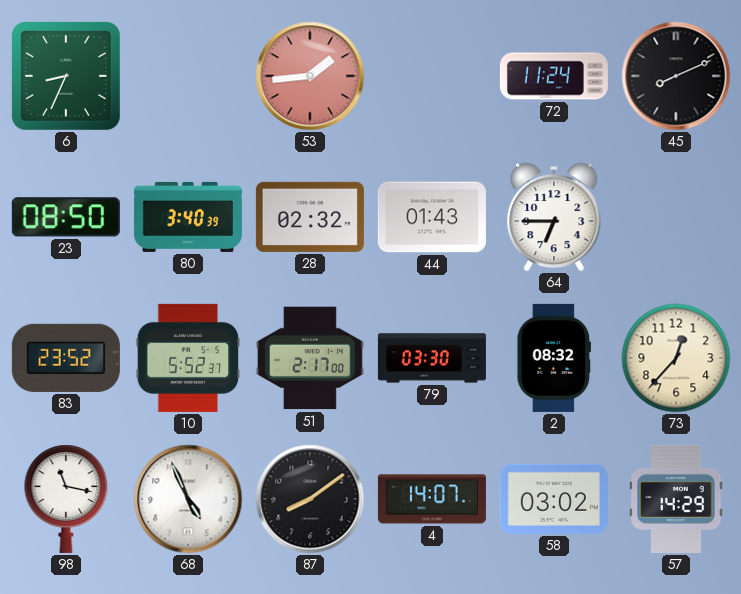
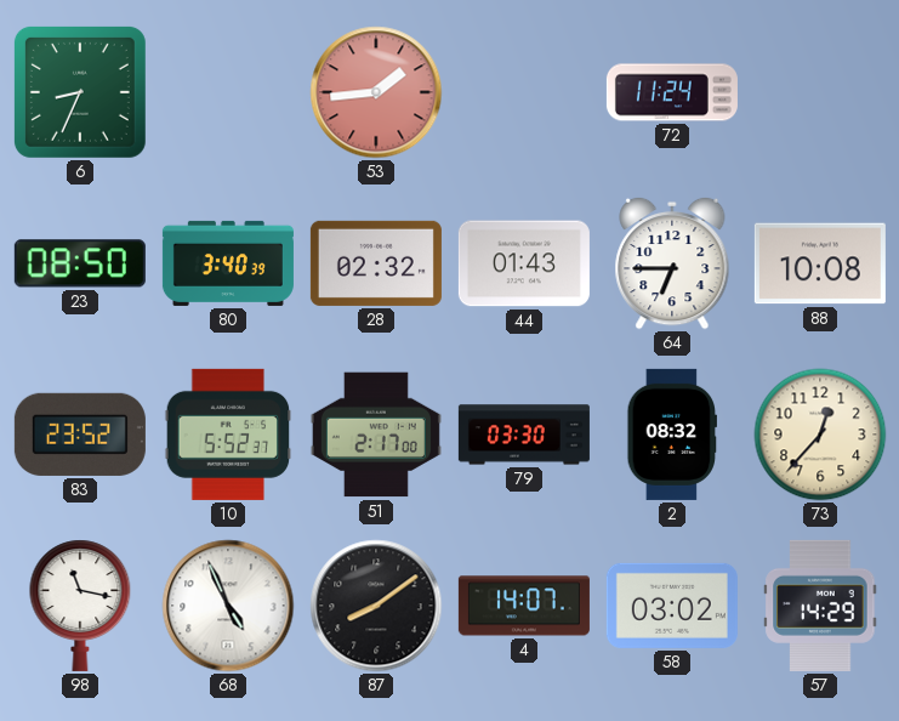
45: 8:11 -> none (676, 76)
88: none -> 10:08 (820, 263)
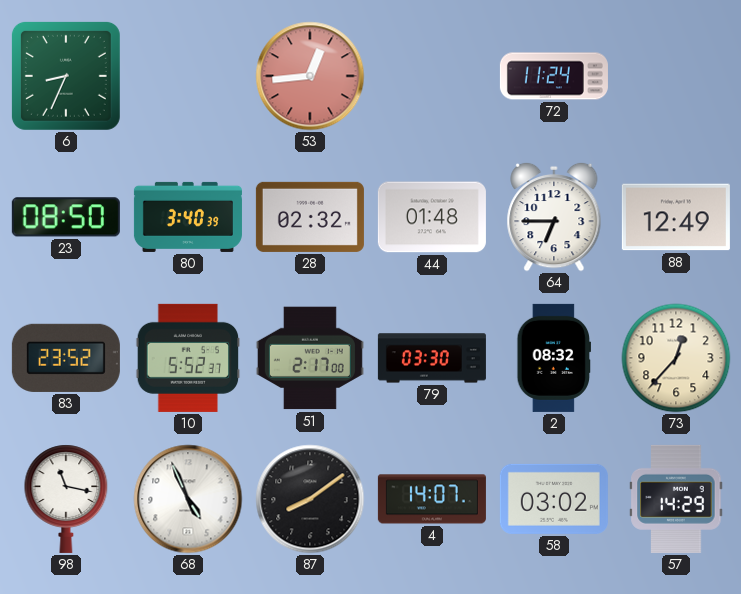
53: 1:44 -> 12:44 (310, 76)
44: 01:43 -> 01:48 (432, 217)
88: 10:08 -> 12:49 (676, 217)
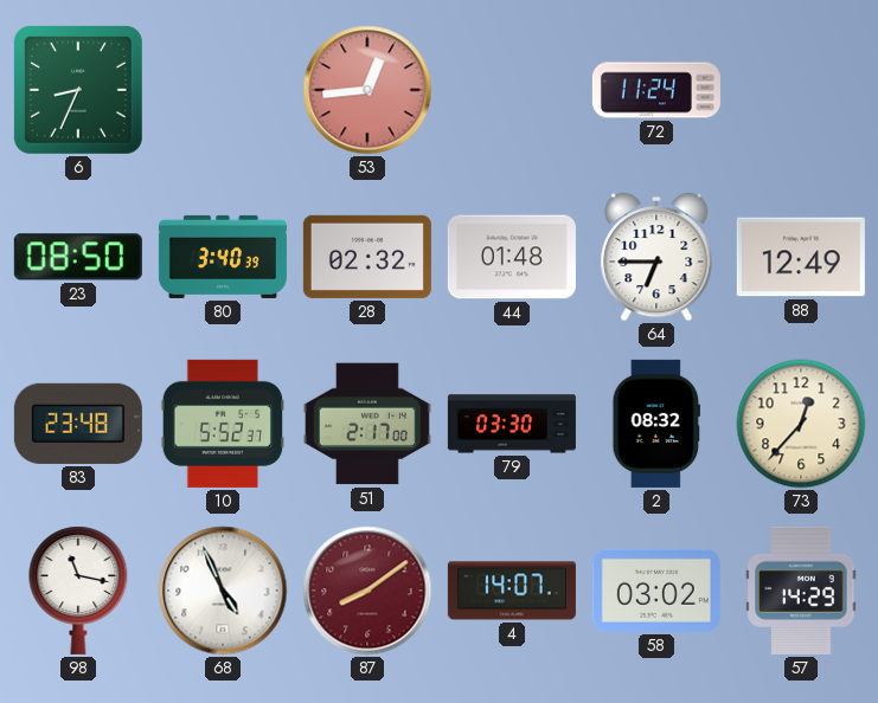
83: 23:52 -> 23:48 (78, 424)
87 dial: black -> burgundy (367, 591)
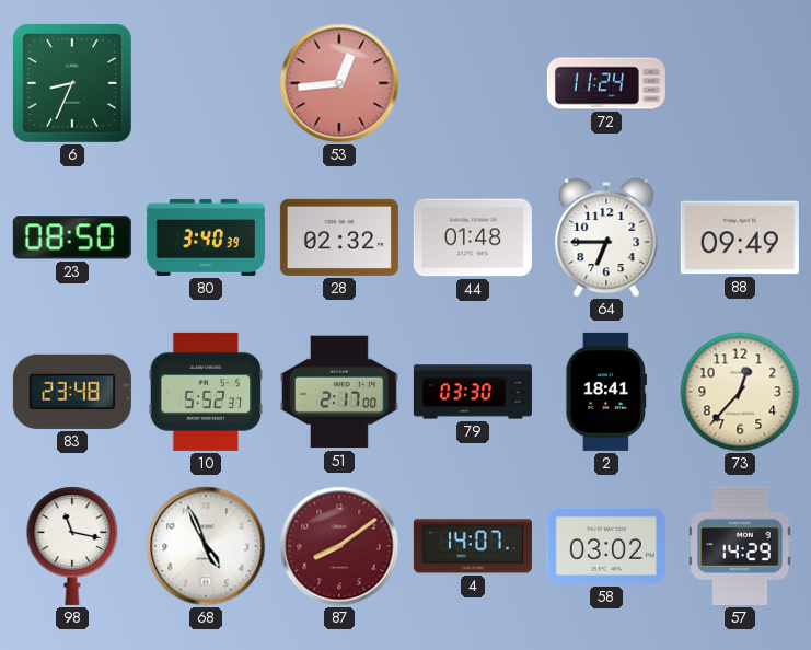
88: 12:49 -> 09:49 (740, 237)
2: 08:32 -> 18:41 (606, 392)
